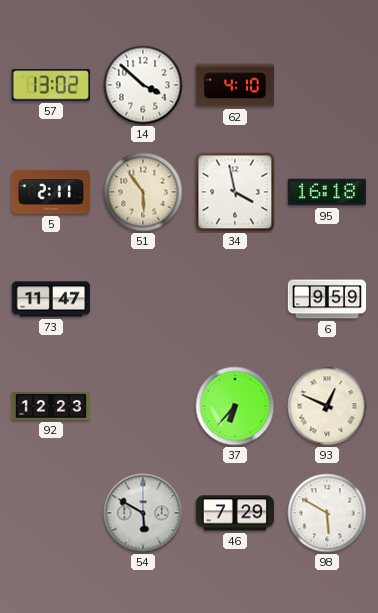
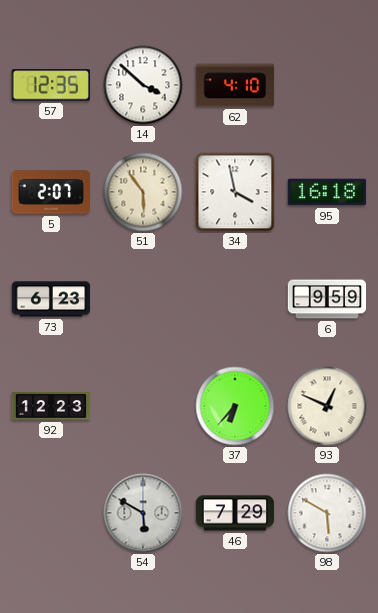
57: 13:02 -> 12:35 (51, 85)
5: 2:11 -> 2:07 (50, 192)
73: 11:47 -> 6:23 (51, 299)
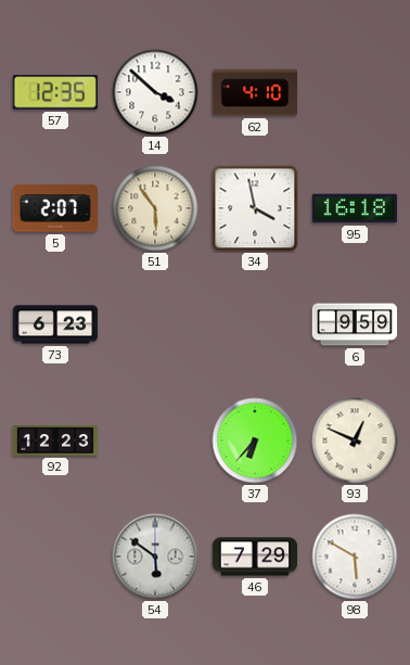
54: 5:50 -> 5:51 (155, 557)
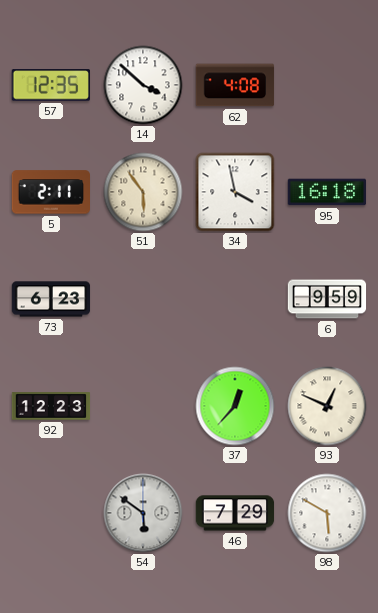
62: 4:10 -> 4:08 (235, 85)
5: 2:07 -> 2:11 (50, 192)
37: 6:37 -> 12:37 (235, 406)
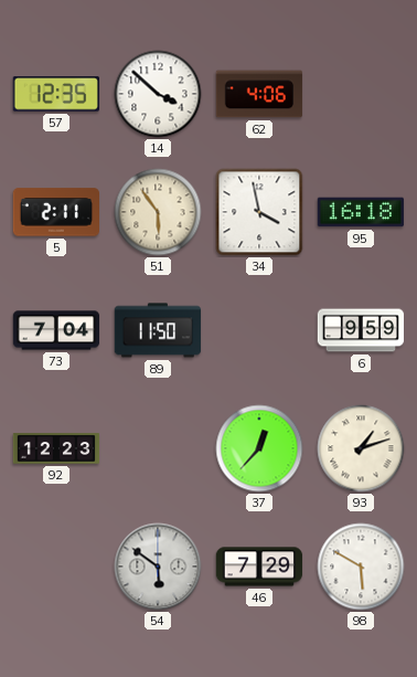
62: 4:08 -> 4:06 (259, 94)
73: 6:23 -> 7:04 (56, 330)
89: none -> 11:50 (158, 330)
93: 12:49 -> 1:12 (361, 448)
